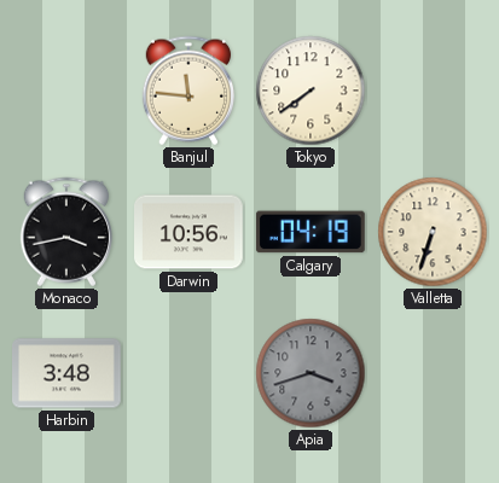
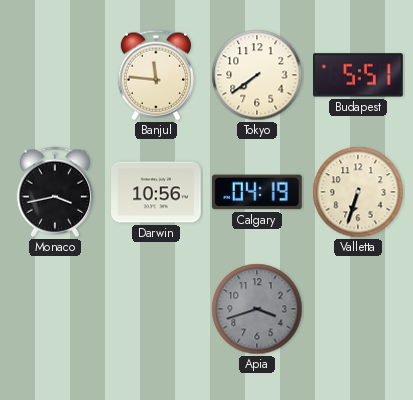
Budapest: none -> 5:51 (359, 75)
Harbin: 3:48 -> none (68, 373)
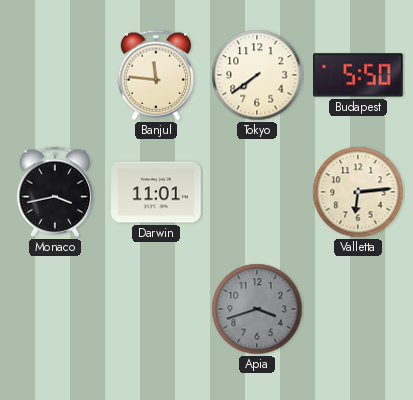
Budapest: 5:51 -> 5:50 (359, 75)
Darwin: 10:56 -> 11:01 (157, 192)
Calgary: 04:19 -> none (257, 192)
Valletta: 6:33 -> 6:14 (358, 192)
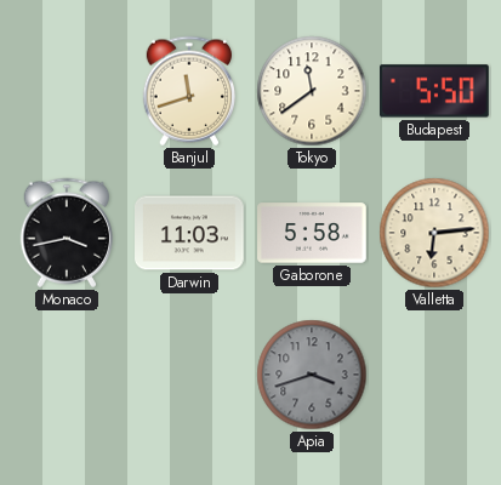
Banjul: 11:46 -> 11:42 (188, 91)
Tokyo: 7:39 -> 11:39 (312, 91)
Darwin: 11:01 -> 11:03 (190, 233)
Gaborone: none -> 5:58 (313, 233)
